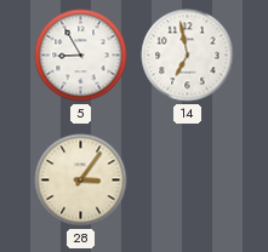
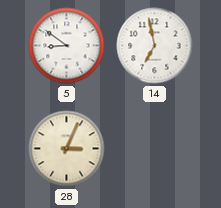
5: 8:55 -> 8:51 (67, 46)
28: 3:06 -> 3:04 (67, 149)
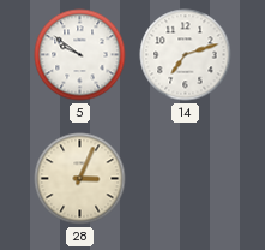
5: 8:51 -> 9:51 (80, 55)
14: 6:58 -> 7:12 (186, 55)
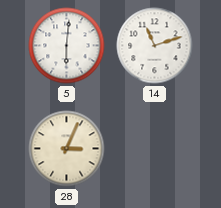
5: 9:51 -> 6:01 (67, 46)
14: 7:12 -> 11:12 (155, 46)
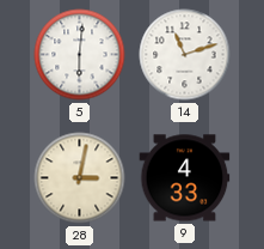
28: 3:04 -> 3:02 (80, 178)
9: none -> 4:33 (185, 178)
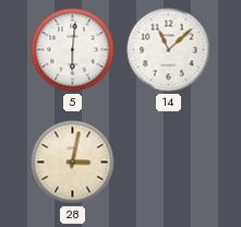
14: 11:12 -> 11:08 (169, 50)
9: 4:33 -> none (185, 178)
